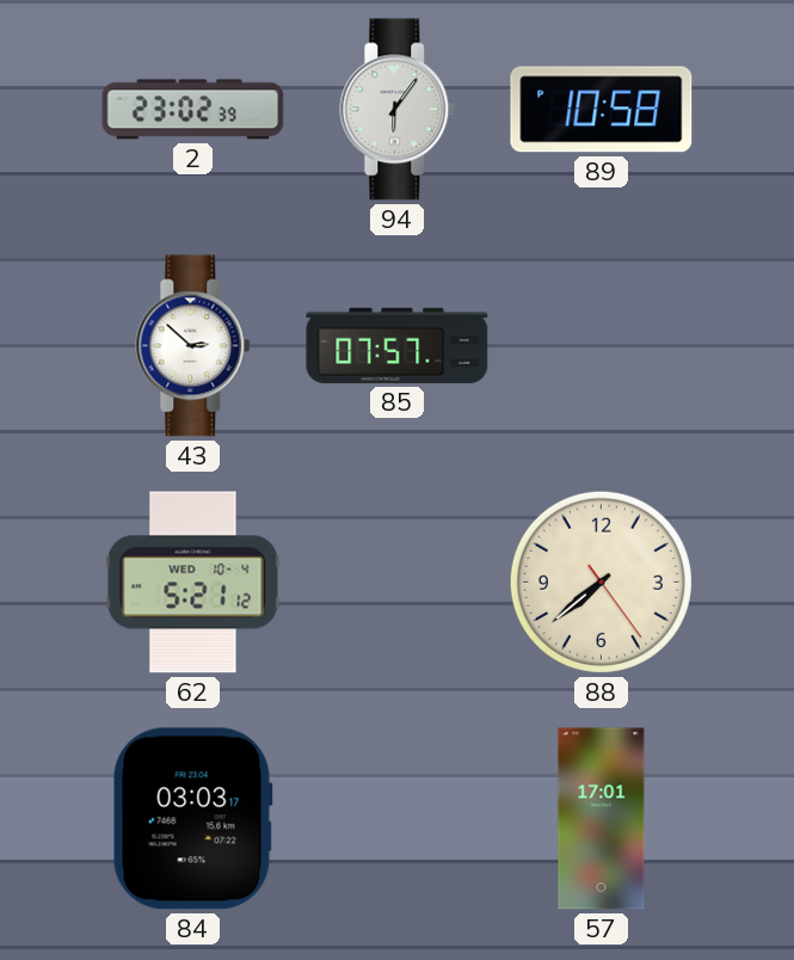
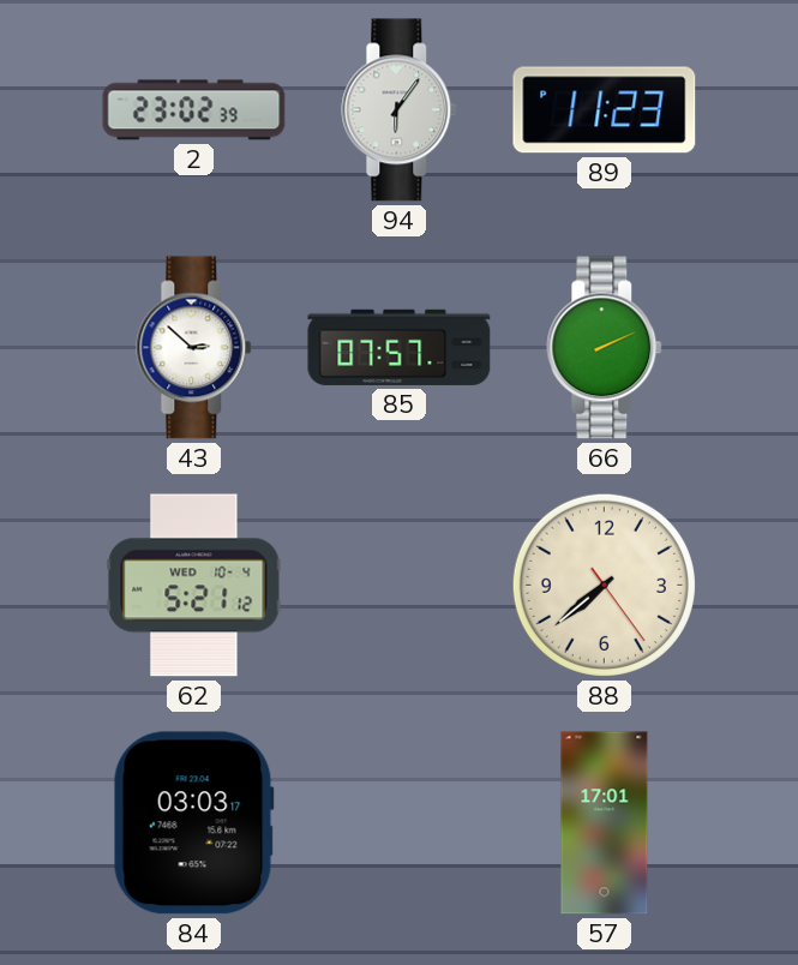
89: 10:58 -> 11:23 (605, 110)
66: none -> 2:11 (605, 348)
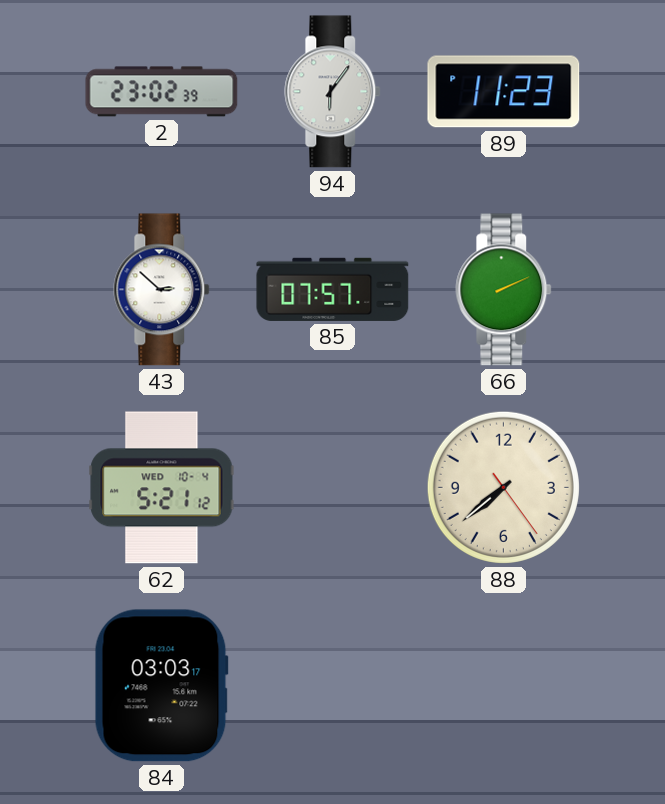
57: 17:01 -> none (605, 823)
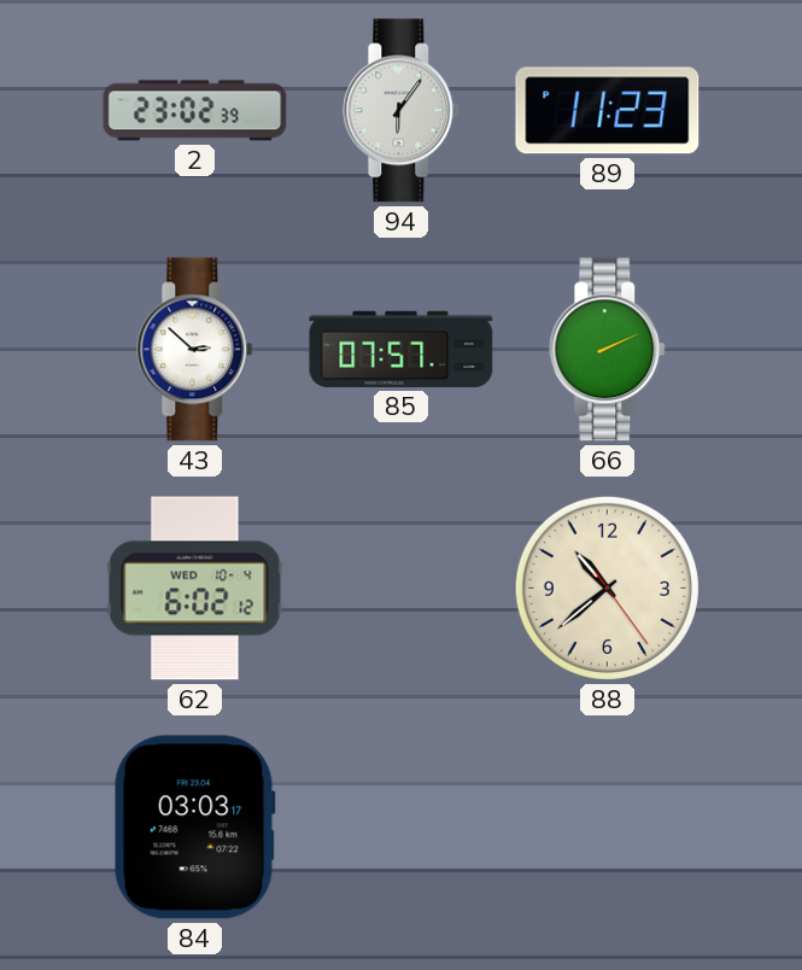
62: 5:21 -> 6:02 (195, 589)
88: 7:38 -> 10:38 (607, 588)
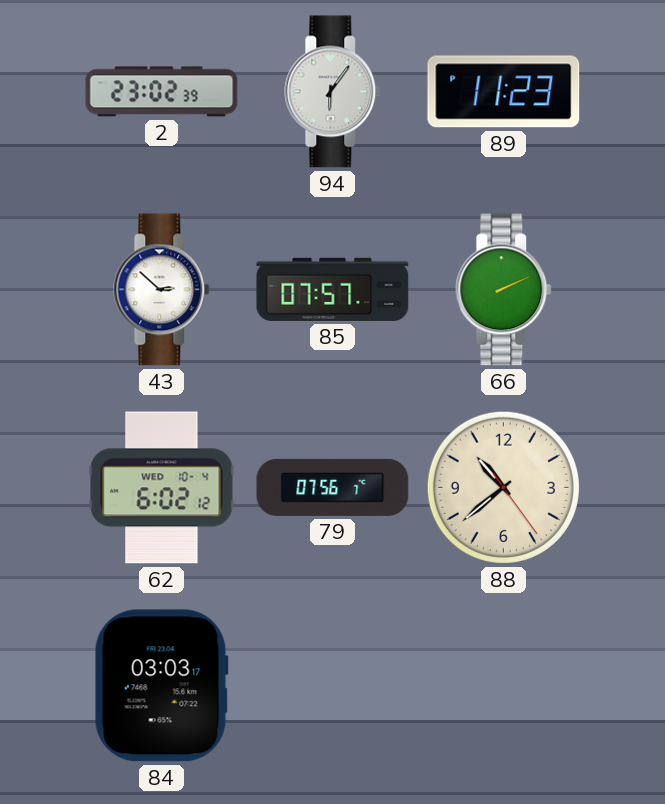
79: none -> 07:56 (333, 487)
